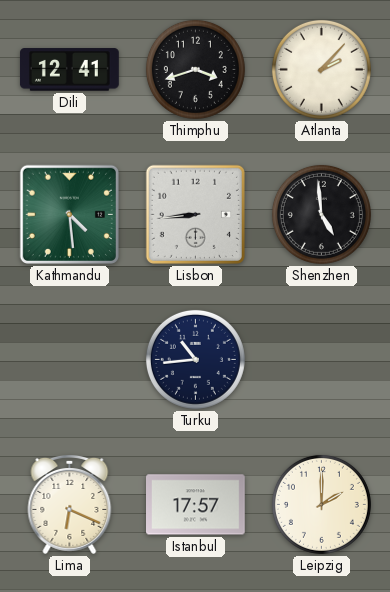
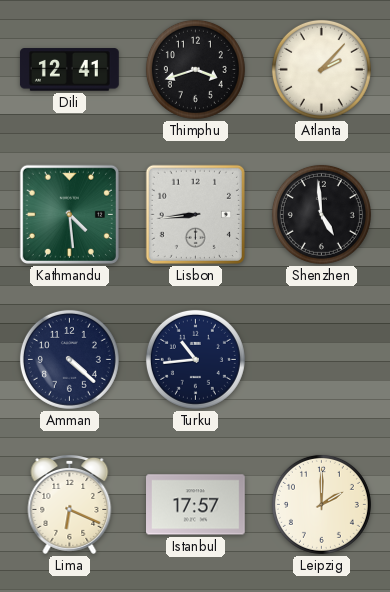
Amman: none -> 4:22 (69, 359)
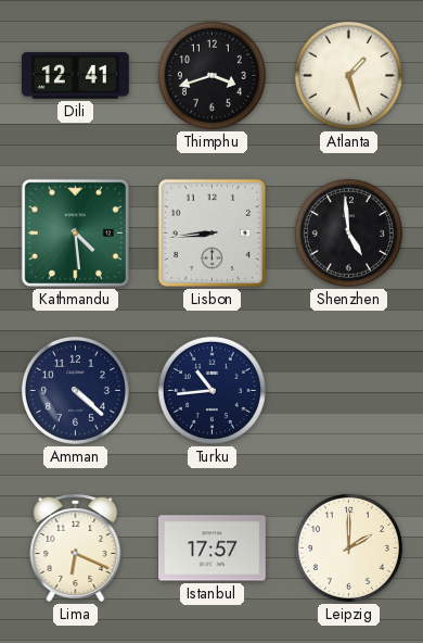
Atlanta: 2:07 -> 1:27 (348, 75)
